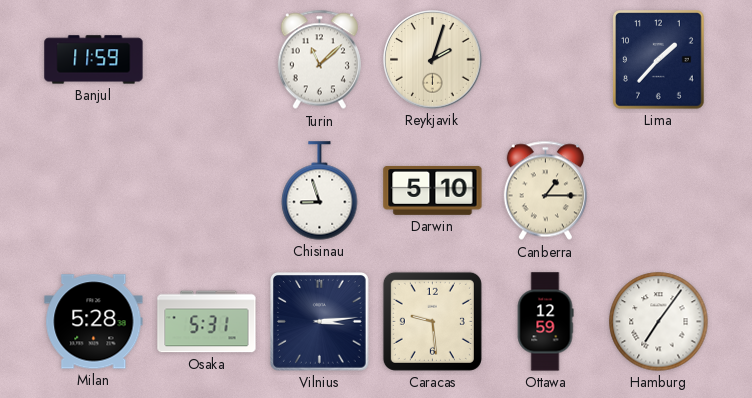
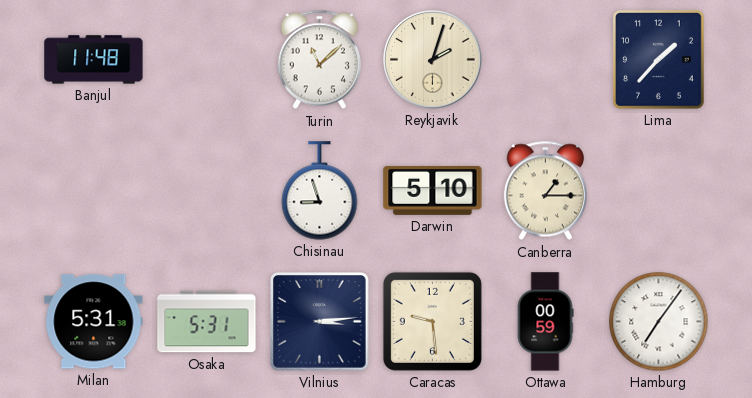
Banjul: 11:59 -> 11:48 (94, 60)
Milan: 5:28 -> 5:31 (94, 322)
Ottawa: 12:59 -> 00:59 (545, 322)
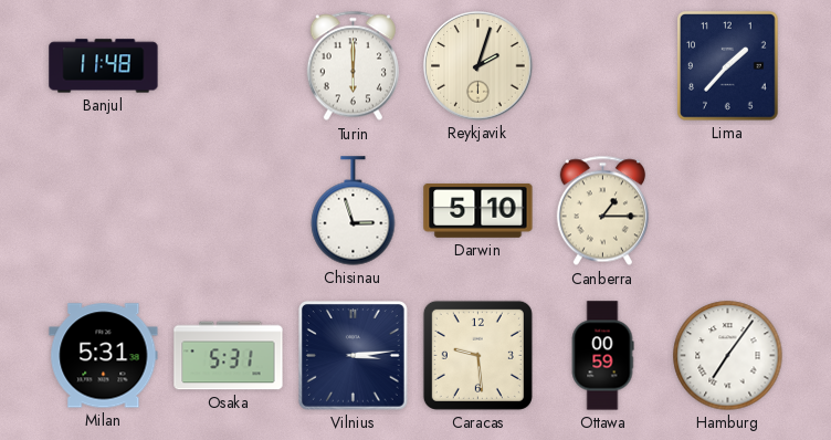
Turin: 11:08 -> 6:00 (353, 66)
Chisinau: 8:57 -> 2:57 (354, 211)
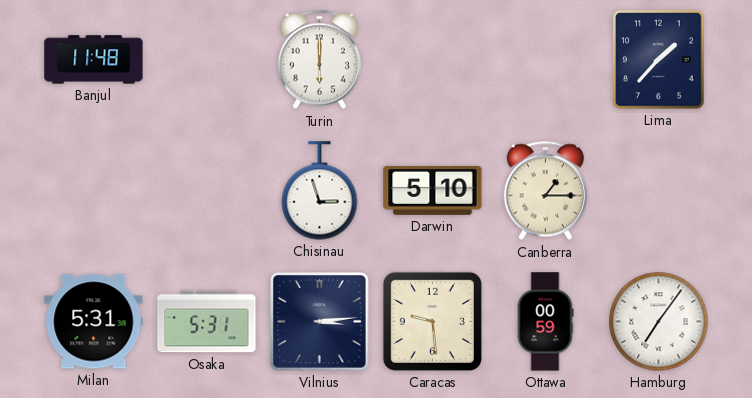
Reykjavik: 2:03 -> none (478, 66)
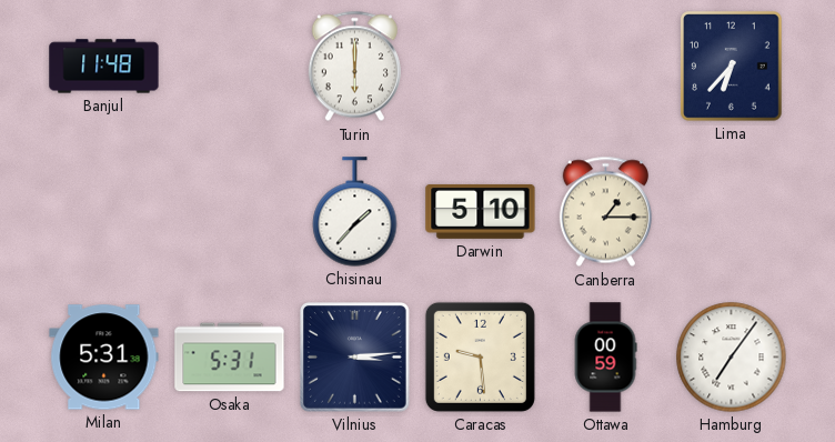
Lima: 1:37 -> 6:37 (732, 67)
Chisinau: 2:57 -> 1:37 (355, 212)
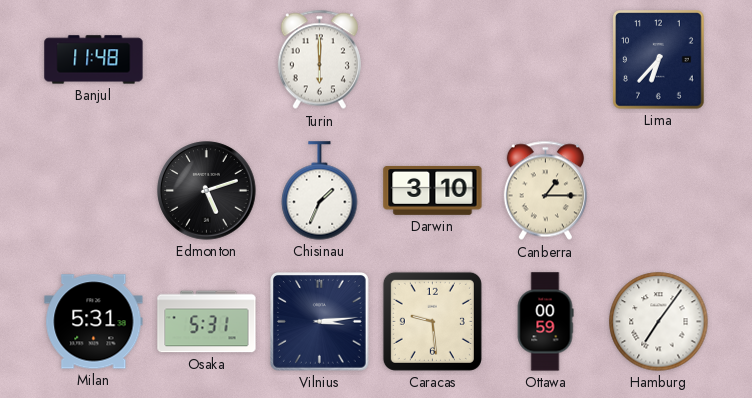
Edmonton: none -> 5:12 (207, 191)
Chisinau: 1:37 -> 1:34 (320, 191)
Darwin: 5:10 -> 3:10 (433, 190)
